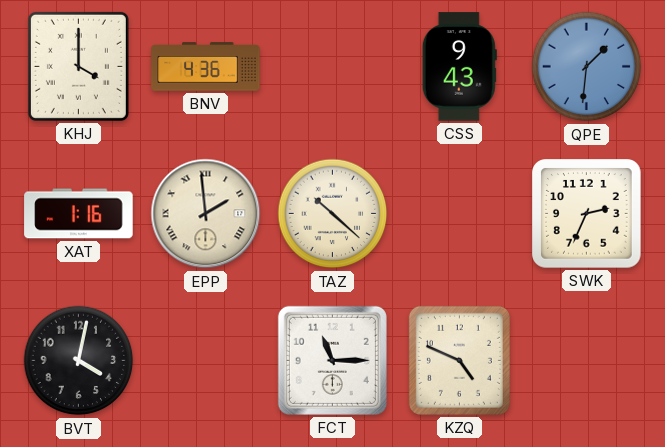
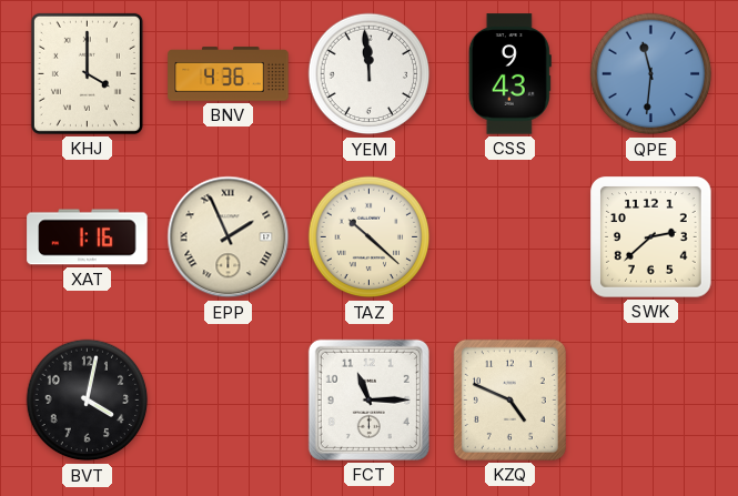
YEM: none -> 11:59 (370, 74)
QPE: 1:31 -> 11:31 (651, 74)
EPP: 1:59 -> 1:56 (229, 237)
SWK: 2:34 -> 2:38 (651, 237)
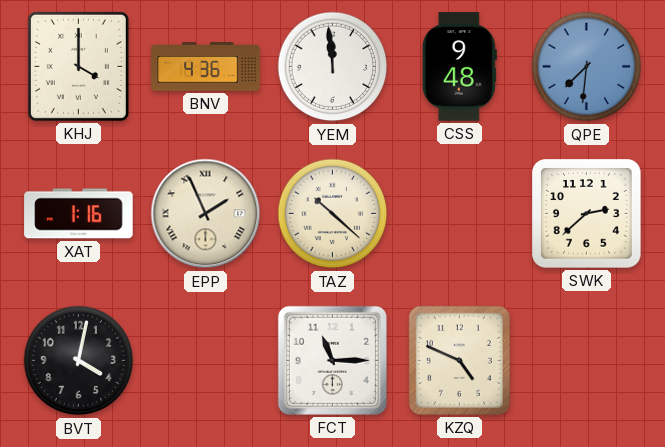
CSS: 9:43 -> 9:48 (459, 67)
QPE: 11:31 -> 7:31 (587, 67)
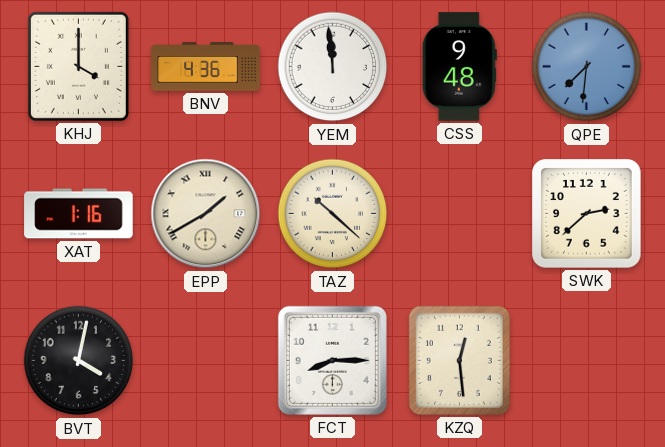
EPP: 1:56 -> 1:40 (206, 214)
FCT: 11:15 -> 8:15 (332, 360)
KZQ: 4:49 -> 12:29 (459, 360)
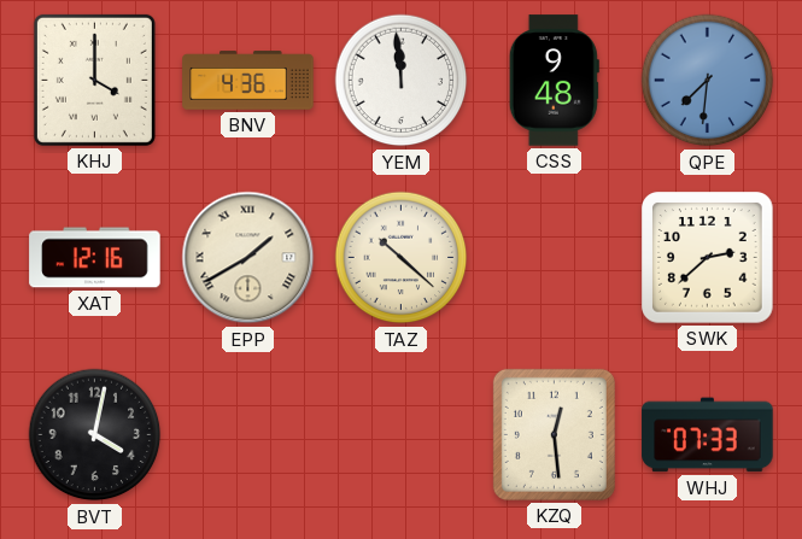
XAT: 1:16 -> 12:16 (95, 258)
FCT: 8:15 -> none (332, 360)
WHJ: none -> 07:33 (708, 435)
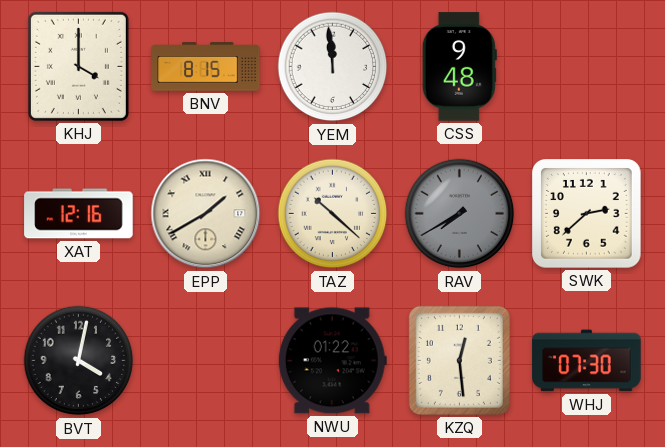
BNV: 4:36 -> 8:15 (206, 67)
QPE: 7:31 -> none (708, 81)
RAV: none -> 7:40 (460, 214)
NWU: none -> 01:22 (332, 361)
WHJ: 07:33 -> 07:30 (587, 361)
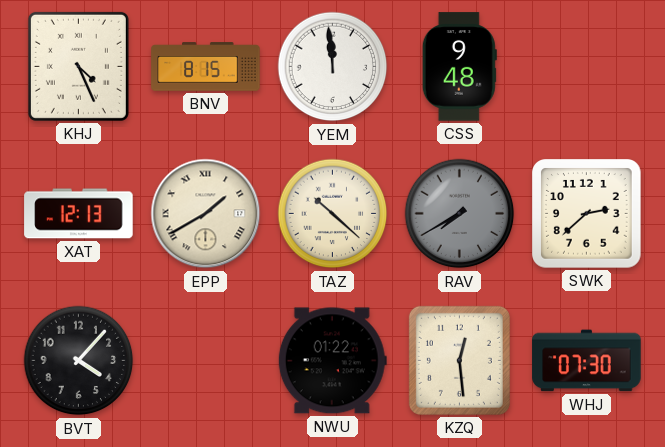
KHJ: 4:00 -> 4:26 (78, 66)
XAT: 12:16 -> 12:13 (79, 214)
BVT: 4:02 -> 4:07 (79, 361)
